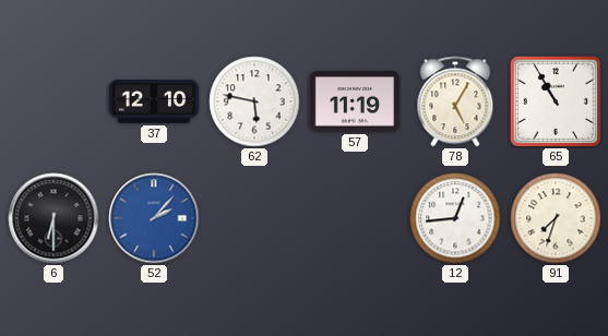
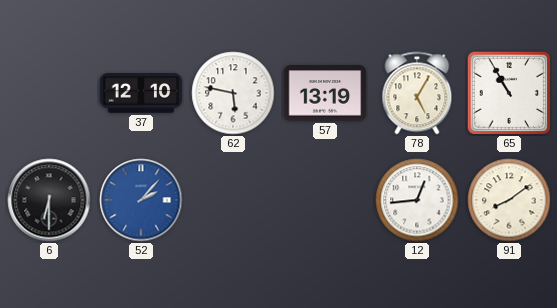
57: 11:19 -> 13:19 (325, 93)
91: 7:33 -> 8:09 (509, 200)
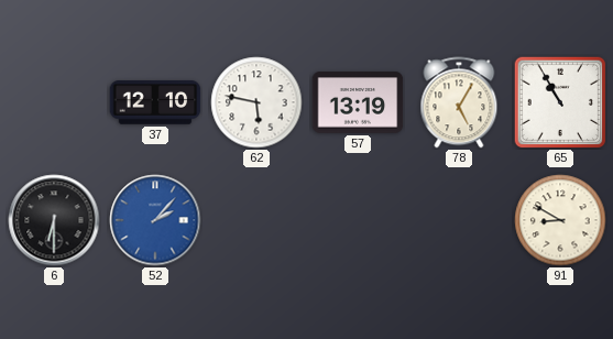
12: 12:44 -> none (417, 200)
91: 8:09 -> 8:50 (560, 220)
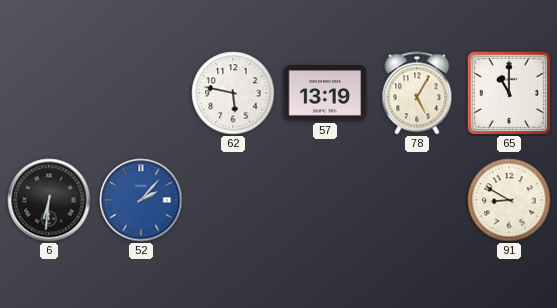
37: 12:10 -> none (155, 102)
65: 10:55 -> 11:00 (509, 93)
6: 6:30 -> 6:31 (49, 200)
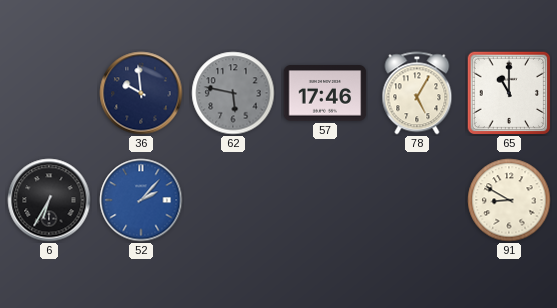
36: none -> 9:59 (141, 93)
62 dial: white -> grey (233, 93)
57: 13:19 -> 17:46 (325, 93)
6: 6:31 -> 6:35 (49, 200)
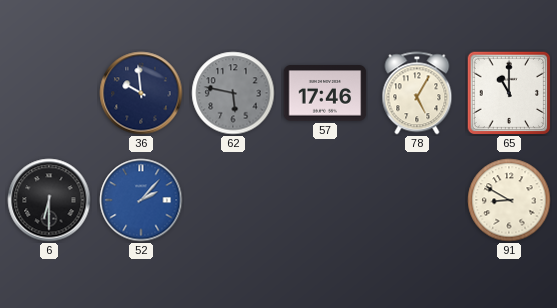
6: 6:35 -> 6:30 (49, 200)
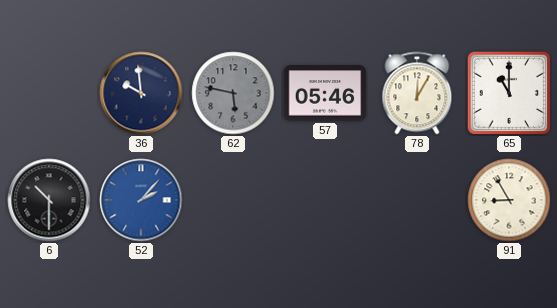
57: 17:46 -> 05:46 (325, 93)
78: 5:05 -> 12:05 (417, 93)
6: 6:30 -> 10:30 (49, 200)
91: 8:50 -> 8:55 (509, 200)
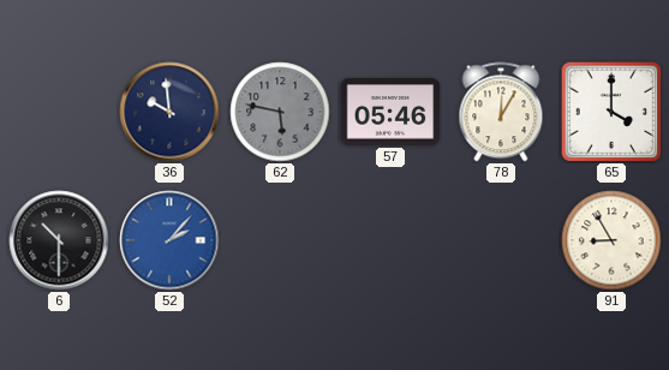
65: 11:00 -> 4:00 (611, 112)
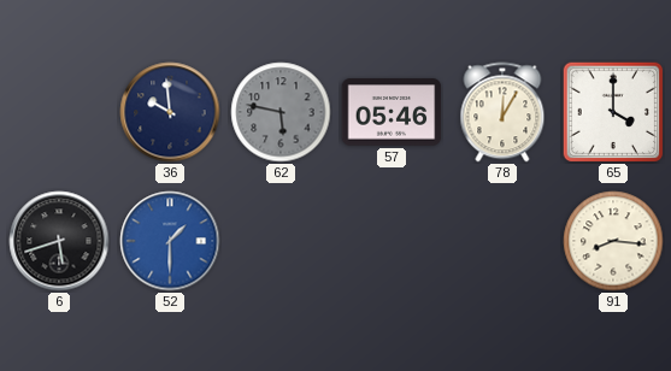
6: 10:30 -> 5:42 (59, 241)
52: 2:07 -> 1:30 (170, 241)
91: 8:55 -> 8:16 (613, 241)
